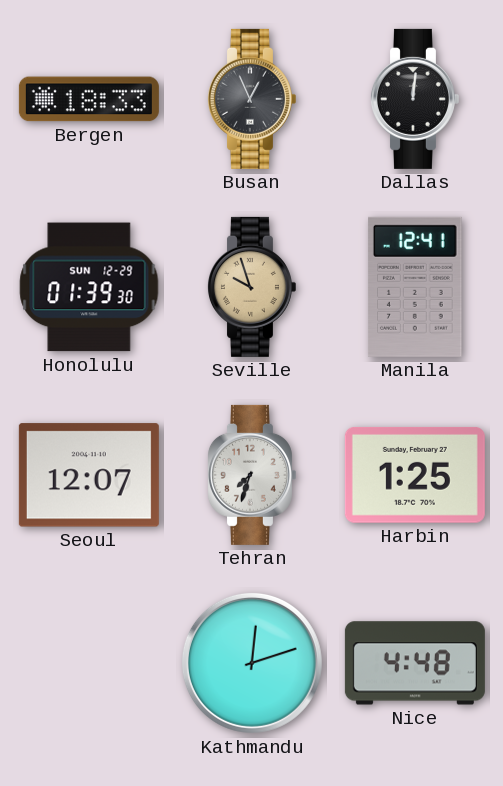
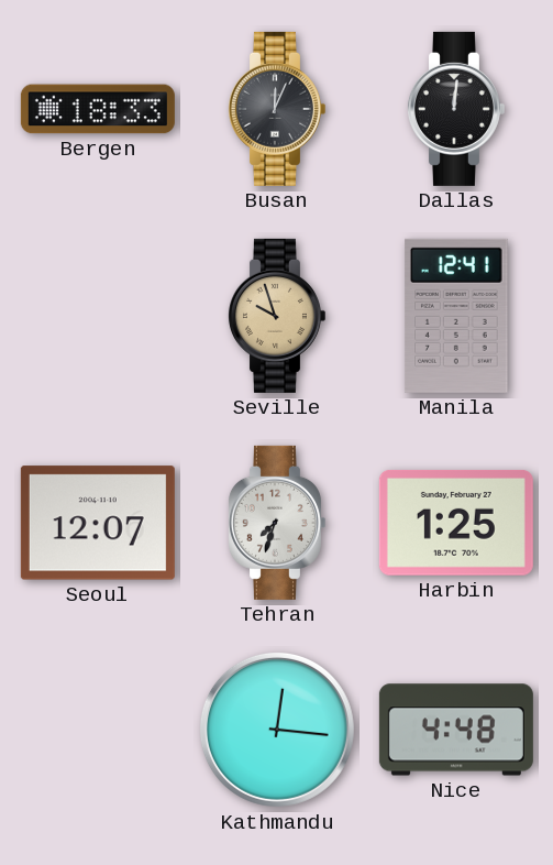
Busan: 12:56 -> 12:04 (276, 109)
Honolulu: 01:39 -> none (89, 287)
Kathmandu: 12:12 -> 12:16 (277, 730)
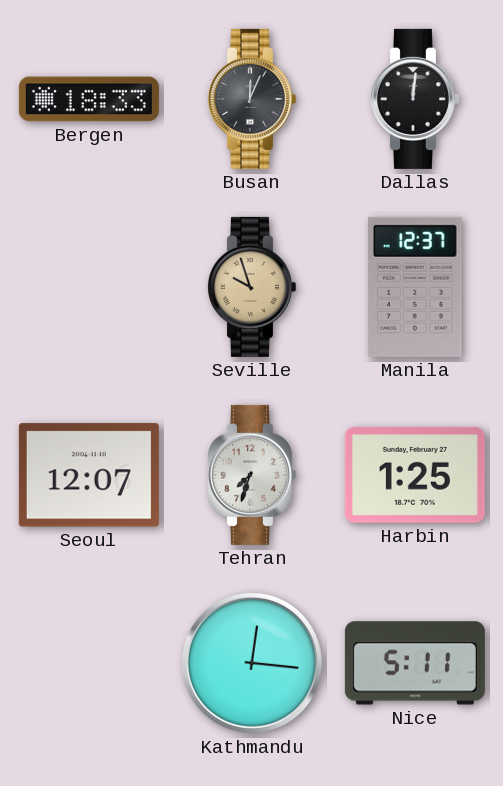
Manila: 12:41 -> 12:37 (416, 287)
Nice: 4:48 -> 5:11 (415, 663)
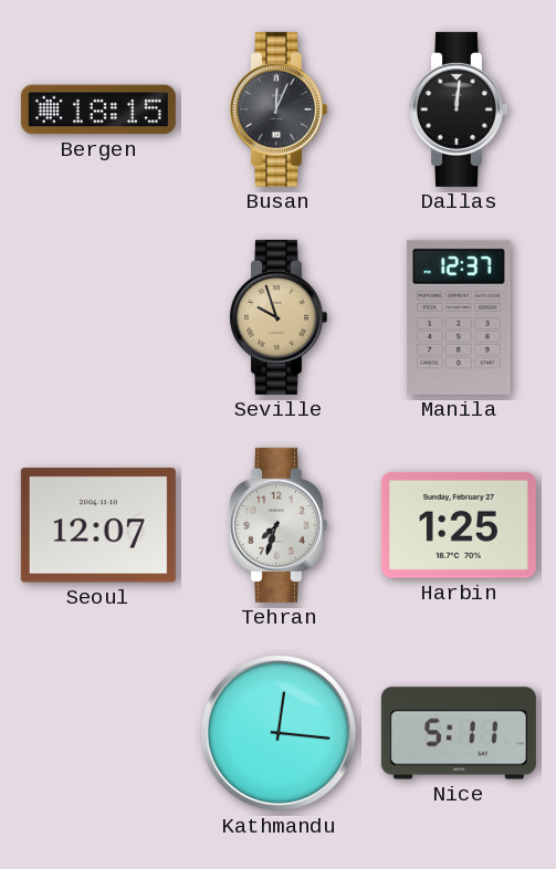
Bergen: 18:33 -> 18:15 (98, 109)
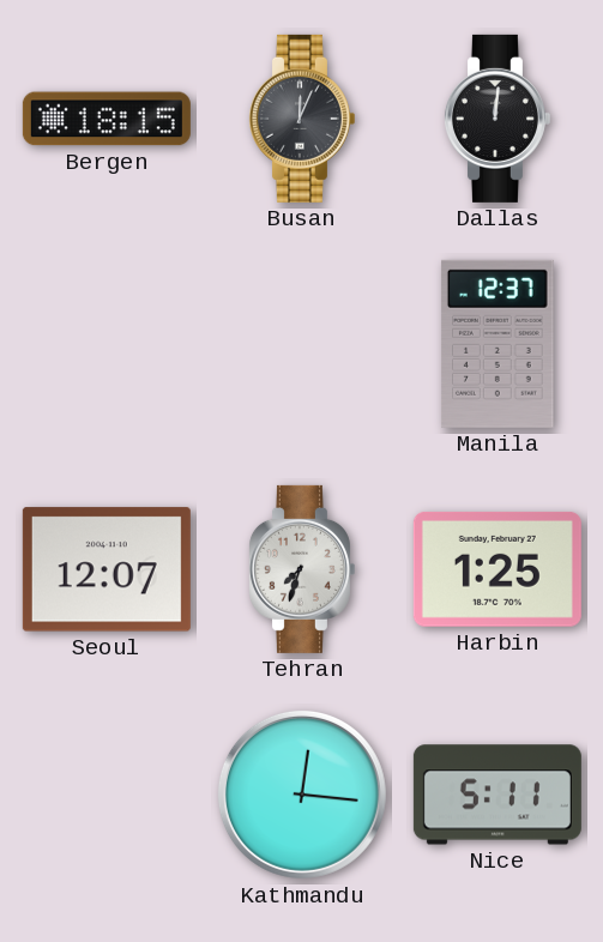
Seville: 9:57 -> none (277, 317)
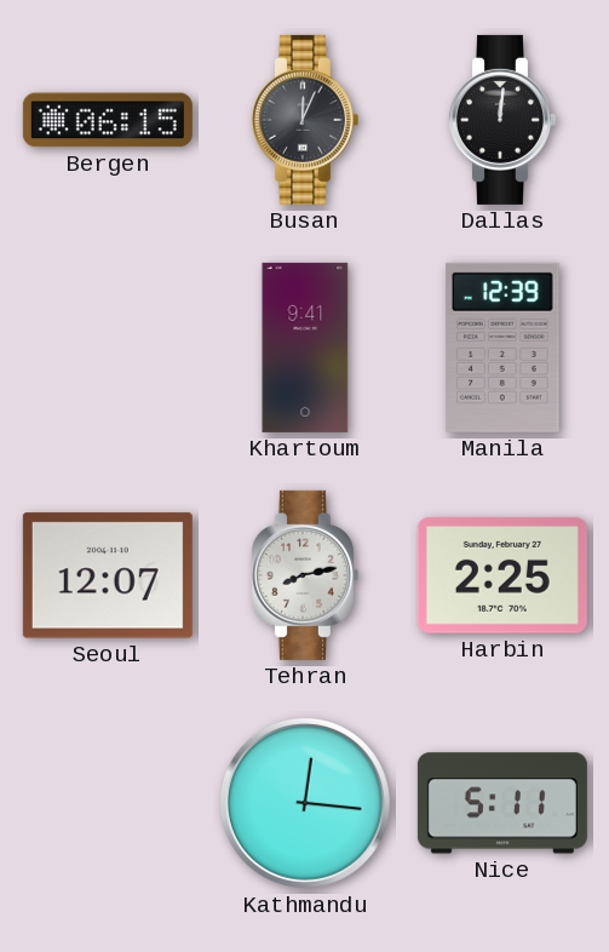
Bergen: 18:15 -> 06:15 (108, 120)
Khartoum: none -> 9:41 (305, 348)
Manila: 12:37 -> 12:39 (504, 348)
Tehran: 7:33 -> 8:13 (304, 575)
Harbin: 1:25 -> 2:25 (502, 575)
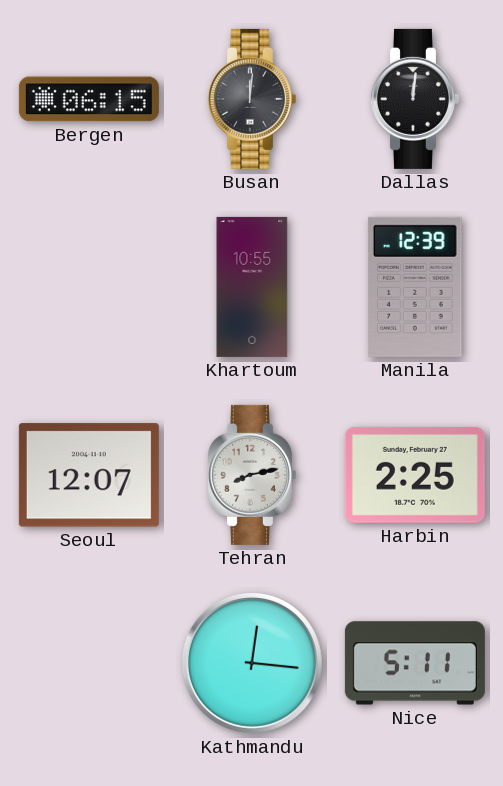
Busan: 12:04 -> 12:01 (251, 99)
Khartoum: 9:41 -> 10:55 (252, 287)
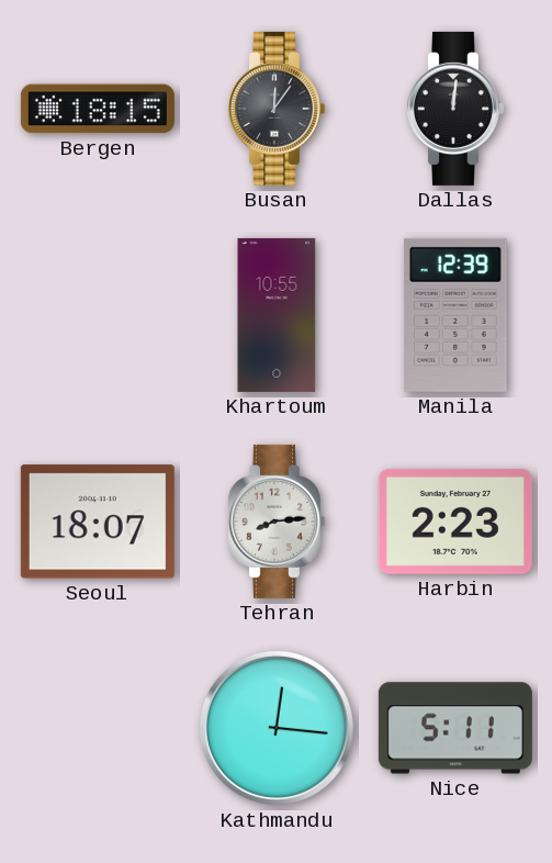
Bergen: 06:15 -> 18:15 (98, 109)
Busan: 12:01 -> 12:06 (275, 109)
Seoul: 12:07 -> 18:07 (98, 522)
Tehran: 8:13 -> 8:14 (275, 522)
Harbin: 2:25 -> 2:23 (455, 522)
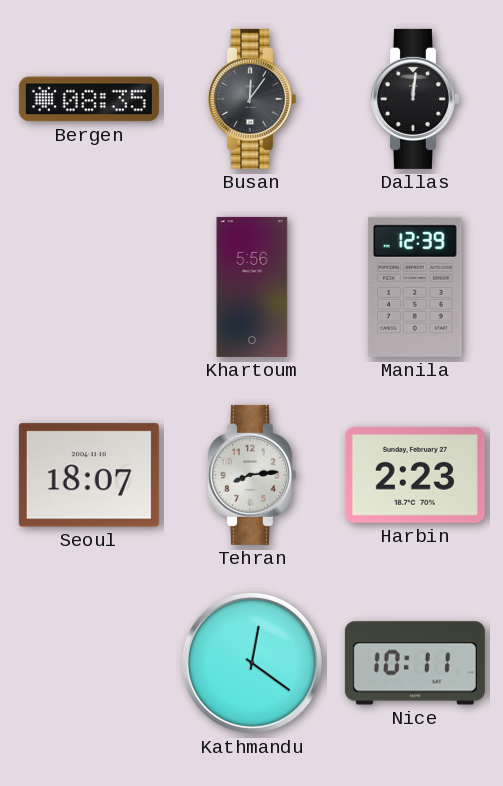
Bergen: 18:15 -> 08:35 (89, 99)
Khartoum: 10:55 -> 5:56 (252, 287)
Kathmandu: 12:16 -> 12:21 (252, 663)
Nice: 5:11 -> 10:11 (415, 663)
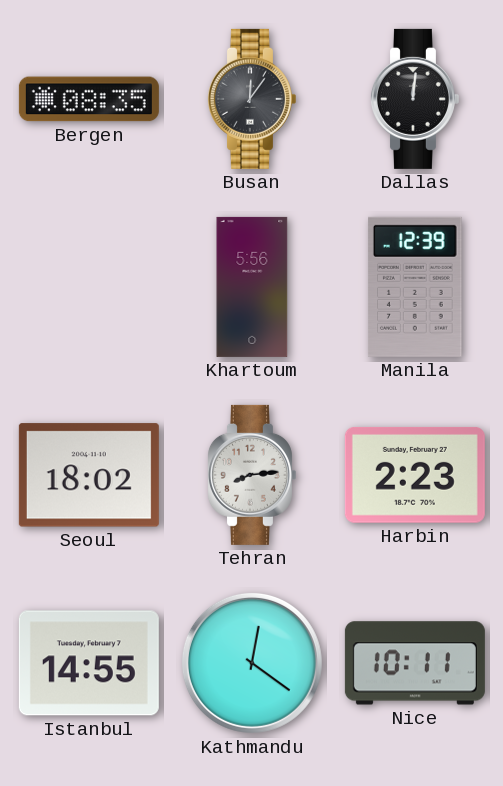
Seoul: 18:07 -> 18:02 (89, 475)
Istanbul: none -> 14:55 (89, 663)
